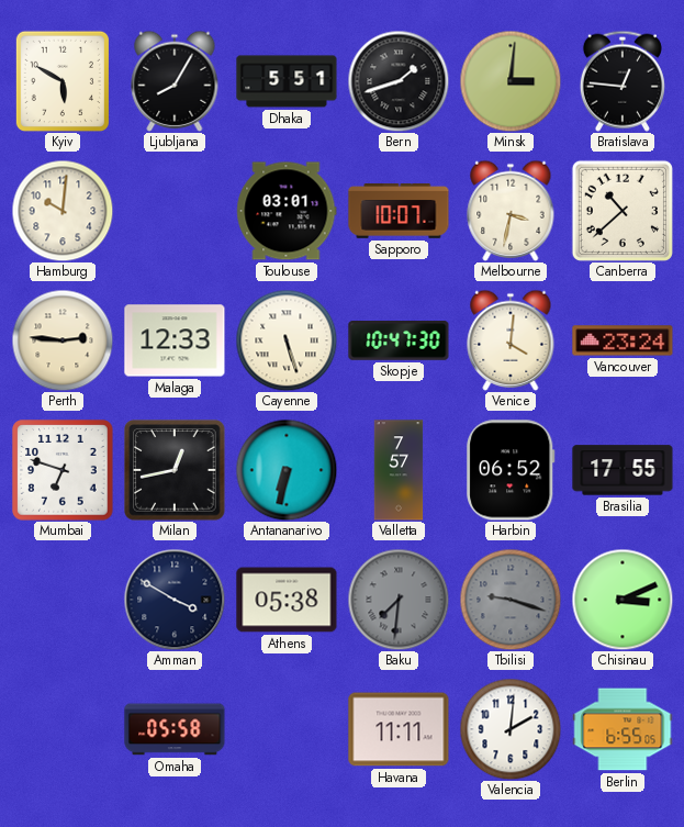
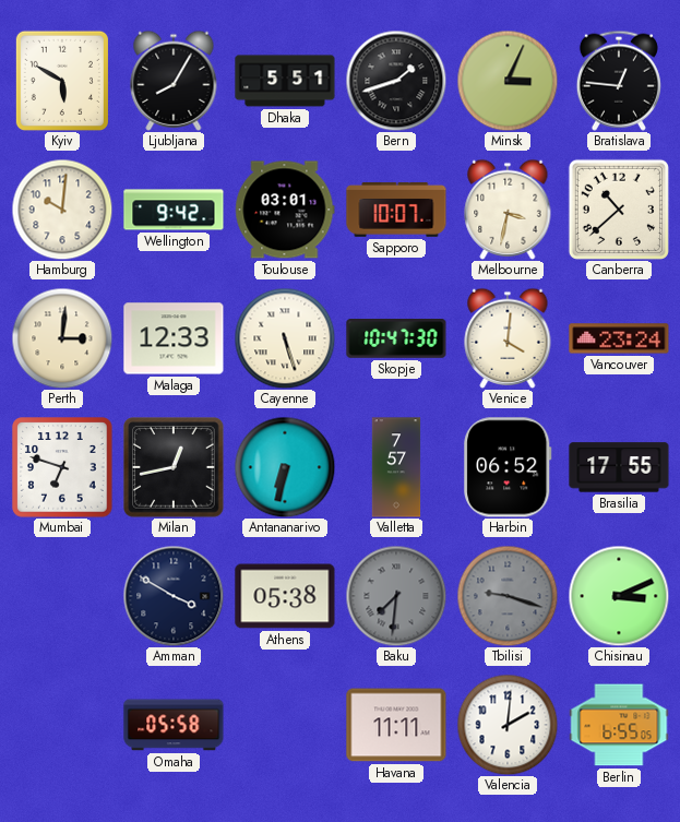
Minsk: 3:01 -> 3:04 (508, 81)
Wellington: none -> 9:42 (174, 210)
Perth: 2:46 -> 3:01 (62, 338)
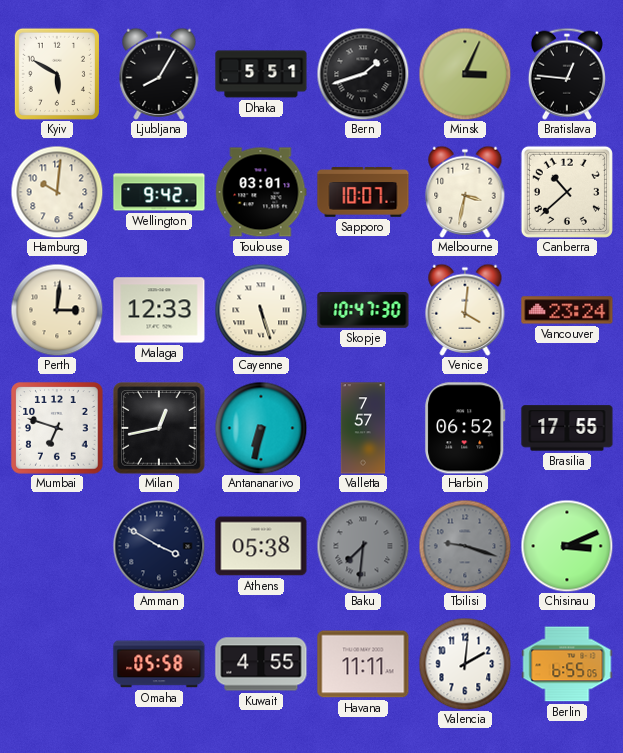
Kuwait: none -> 4:55 (261, 664)
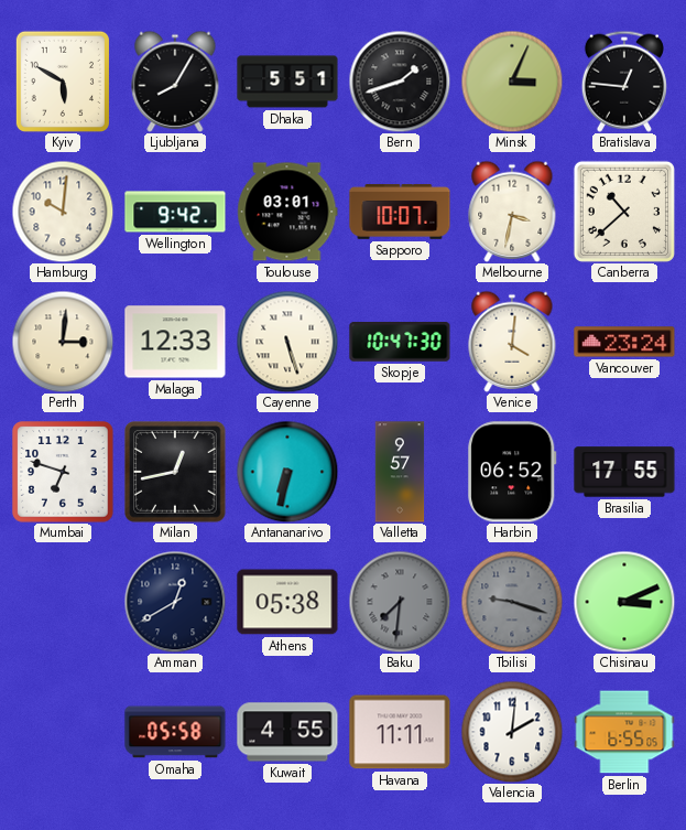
Valletta: 7:57 -> 9:57 (400, 472)
Amman: 3:50 -> 12:40 (175, 602)
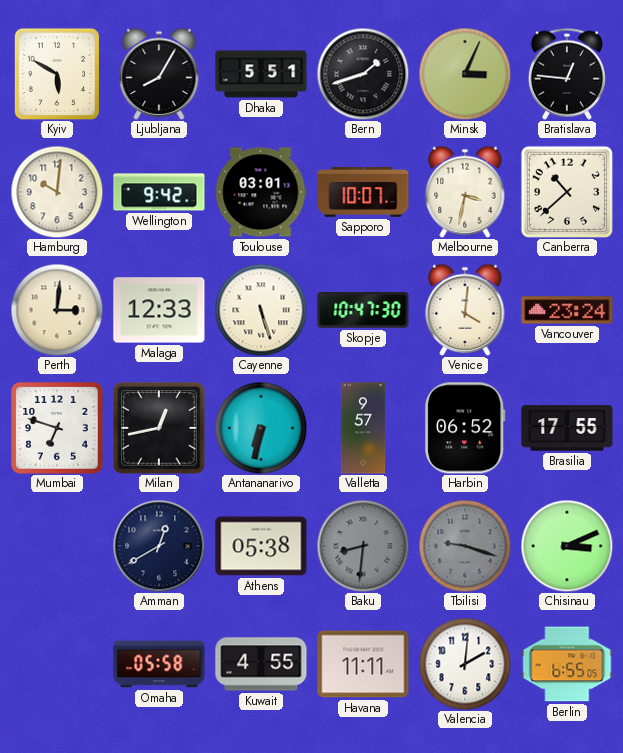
Baku: 7:31 -> 8:31 (363, 546)
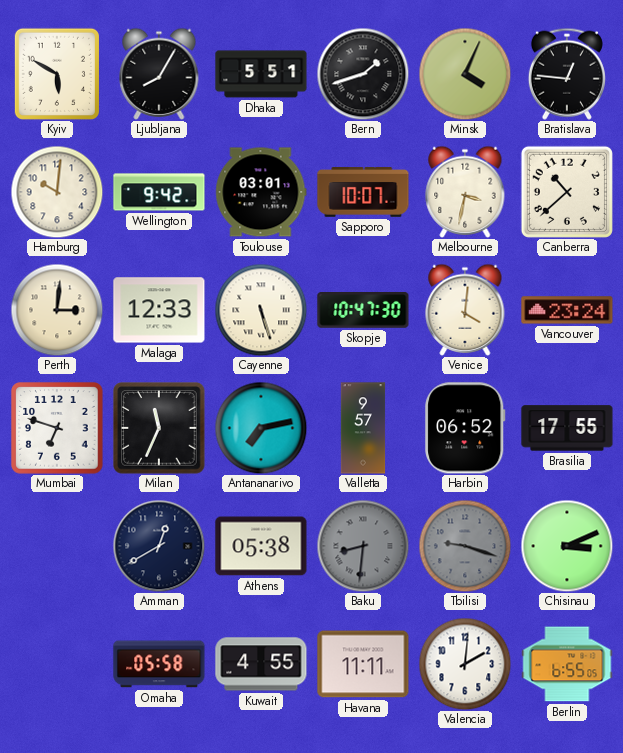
Minsk: 3:04 -> 4:04 (465, 74)
Milan: 12:43 -> 11:34 (159, 428)
Antananarivo: 6:32 -> 7:13 (261, 428)
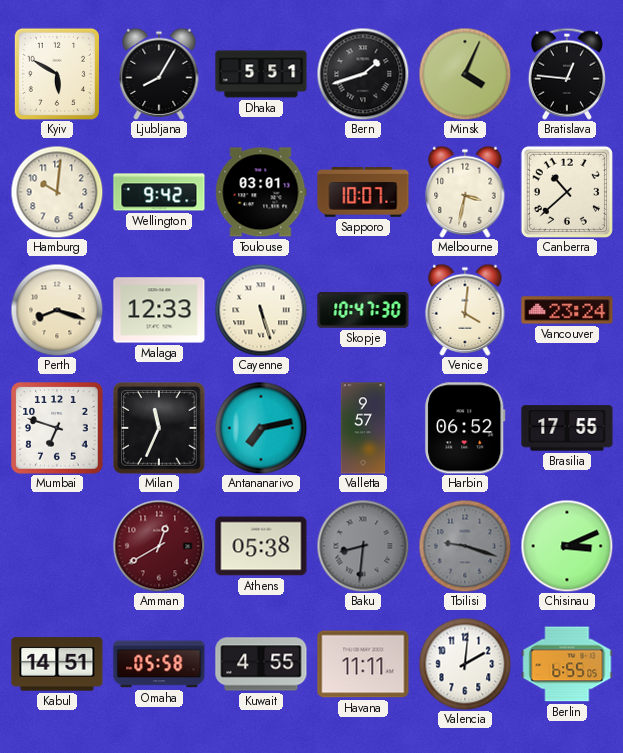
Perth: 3:01 -> 8:18 (57, 310)
Amman dial: navy -> burgundy (159, 546)
Kabul: none -> 14:51 (57, 664)
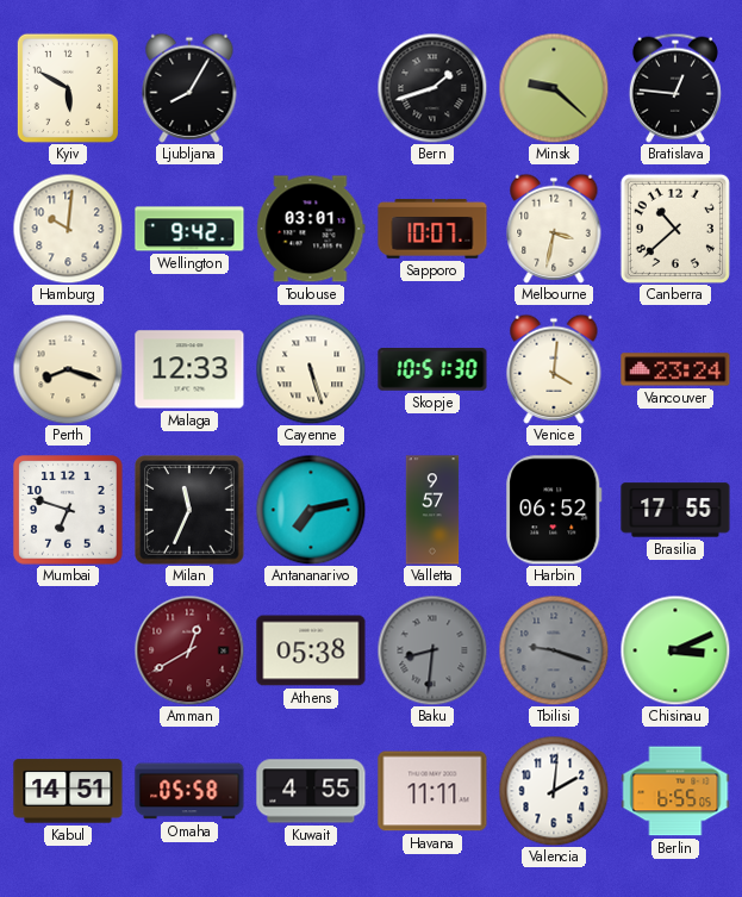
Dhaka: 5:51 -> none (261, 74)
Minsk: 4:04 -> 9:22 (554, 88)
Skopje: 10:47 -> 10:51 (432, 370)
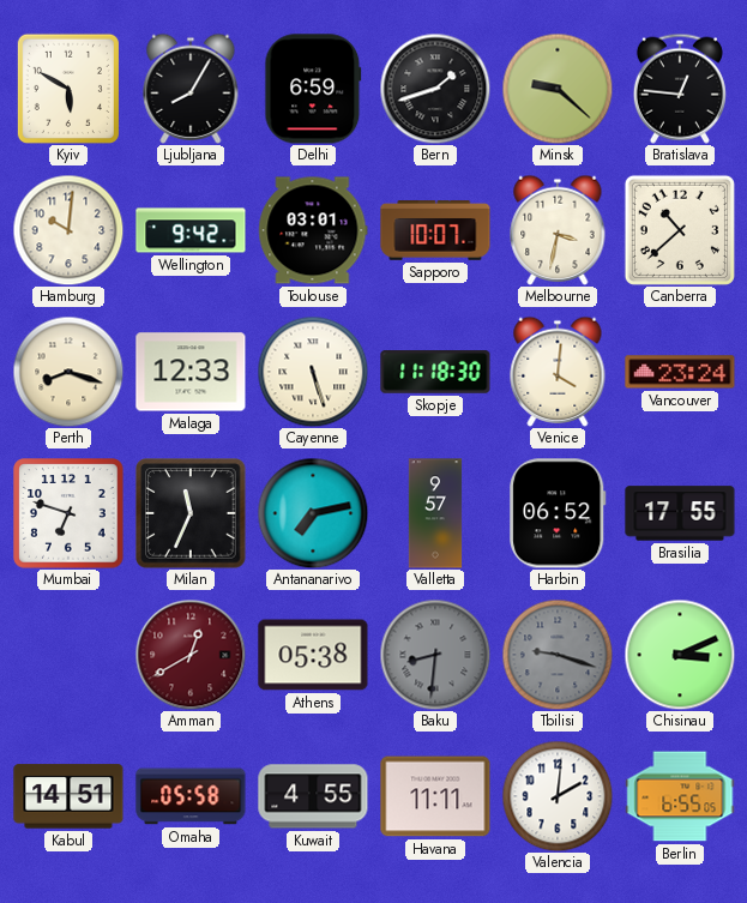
Delhi: none -> 6:59 (313, 89)
Skopje: 10:51 -> 11:18 (435, 373)
